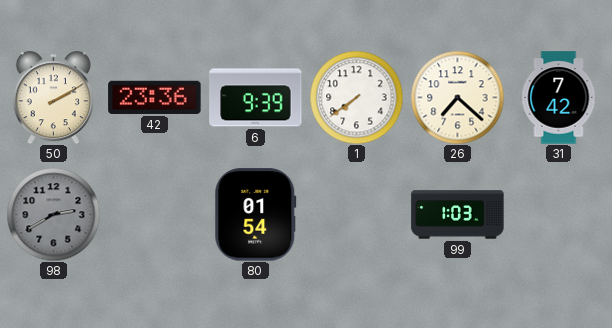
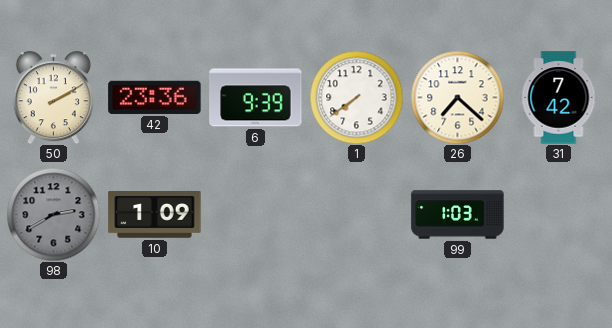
10: none -> 1:09 (155, 215)
80: 01:54 -> none (256, 215)
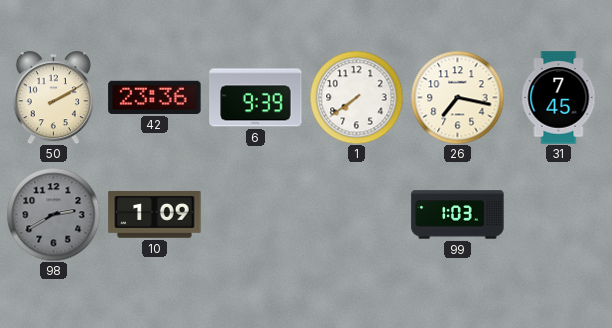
26: 7:22 -> 7:17 (457, 97)
31: 7:42 -> 7:45 (559, 98)
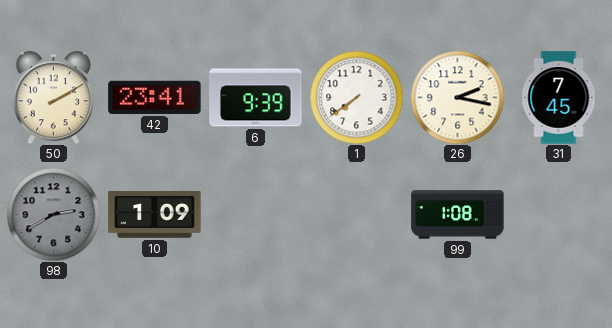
42: 23:36 -> 23:41 (155, 97)
26: 7:17 -> 2:17 (457, 97)
99: 1:03 -> 1:08 (458, 215)
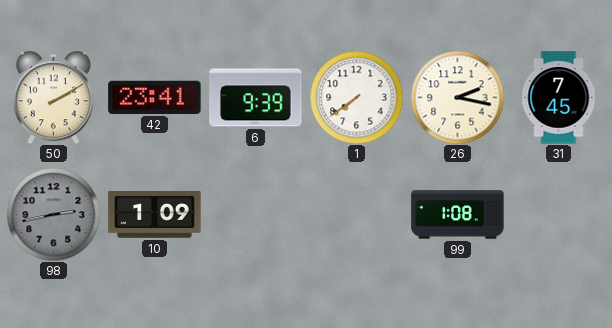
98: 2:40 -> 2:43 (53, 214)
